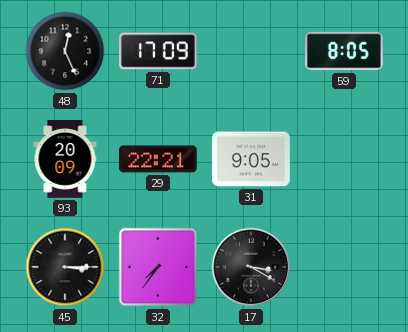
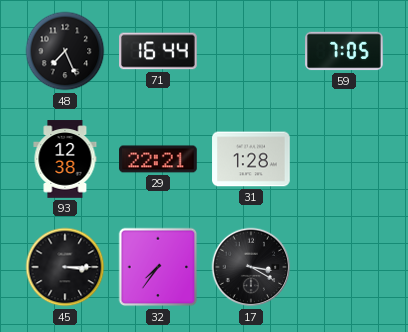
48: 12:26 -> 7:26 (65, 51)
71: 17:09 -> 16:44 (158, 51)
59: 8:05 -> 7:05 (344, 51)
93: 20:09 -> 12:38 (65, 159)
31: 9:05 -> 1:28 (251, 159)
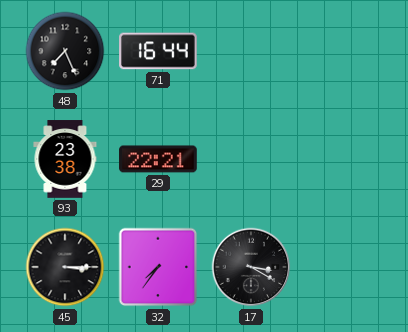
59: 7:05 -> none (344, 51)
93: 12:38 -> 23:38 (65, 159)
31: 1:28 -> none (251, 159)
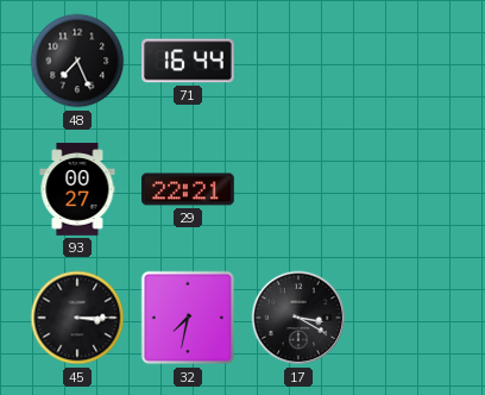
93: 23:38 -> 00:27 (77, 189)
32: 7:36 -> 7:32 (188, 318)
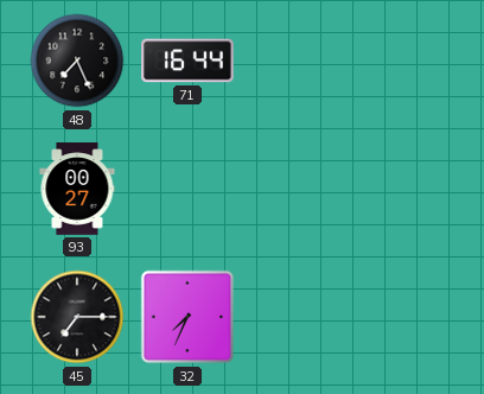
29: 22:21 -> none (188, 189)
45: 3:15 -> 7:15 (77, 317)
32: 7:32 -> 7:34 (187, 317)
17: 3:20 -> none (298, 318)
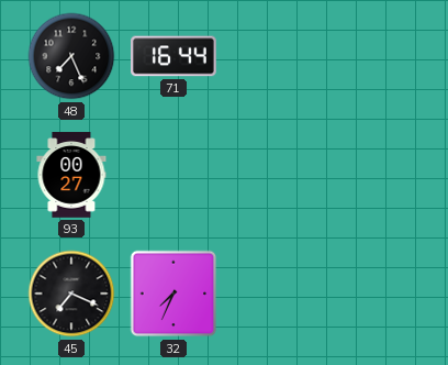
45: 7:15 -> 7:19 (71, 294)
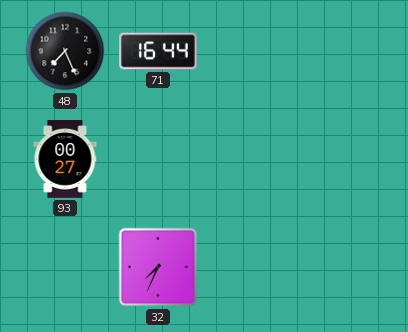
45: 7:19 -> none (71, 294)
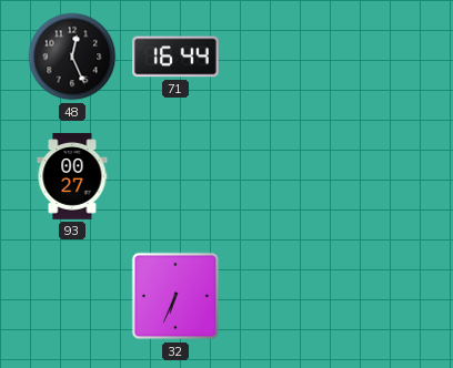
48: 7:26 -> 12:26 (72, 57)
32: 7:34 -> 6:34 (175, 296)
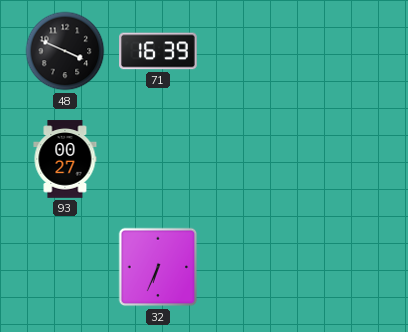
48: 12:26 -> 3:49 (65, 51)
71: 16:44 -> 16:39 (158, 51)
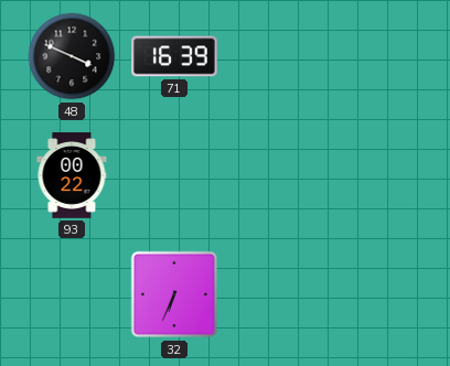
93: 00:27 -> 00:22 (72, 175)
